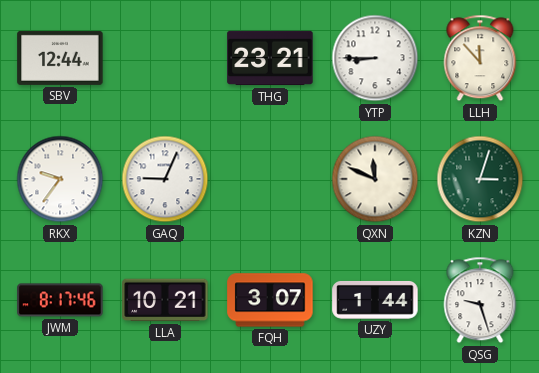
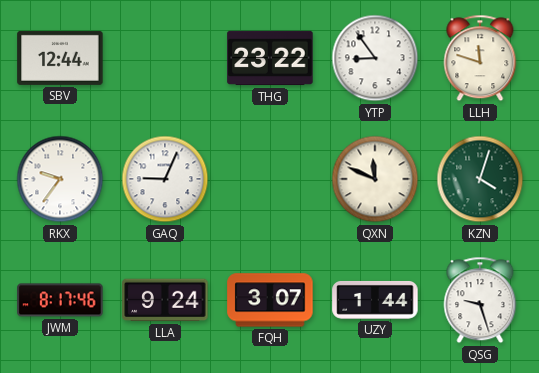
THG: 23:21 -> 23:22 (270, 58)
YTP: 8:45 -> 8:54 (375, 58)
LLH: 11:53 -> 11:48 (480, 58)
KZN: 3:03 -> 4:03 (480, 179)
LLA: 10:21 -> 9:24 (165, 300)
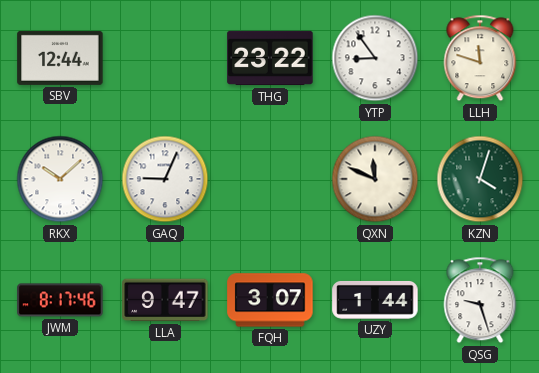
RKX: 9:36 -> 10:08 (60, 179)
LLA: 9:24 -> 9:47 (165, 300)
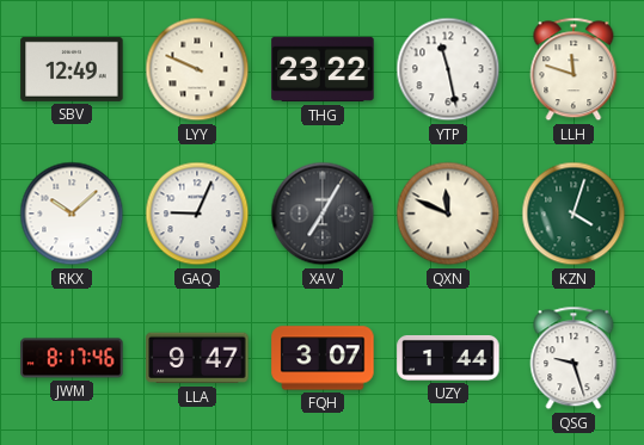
SBV: 12:44 -> 12:49 (72, 69)
LYY: none -> 9:49 (197, 69)
YTP: 8:54 -> 11:28 (448, 69)
XAV: none -> 7:05 (323, 214)
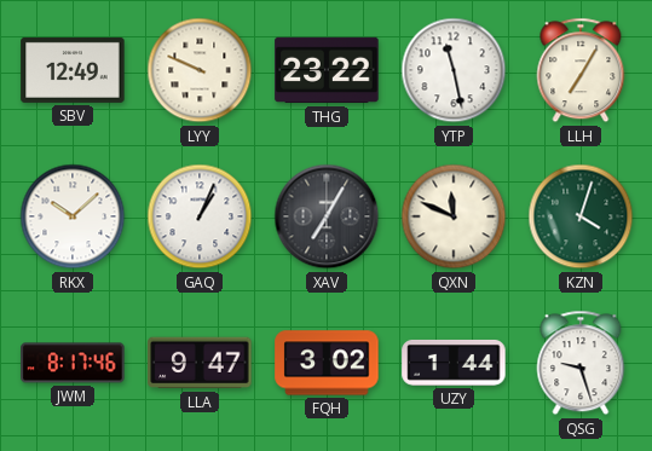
LLH: 11:48 -> 7:05 (581, 70)
GAQ: 9:04 -> 1:04 (200, 216)
FQH: 3:07 -> 3:02 (327, 363)
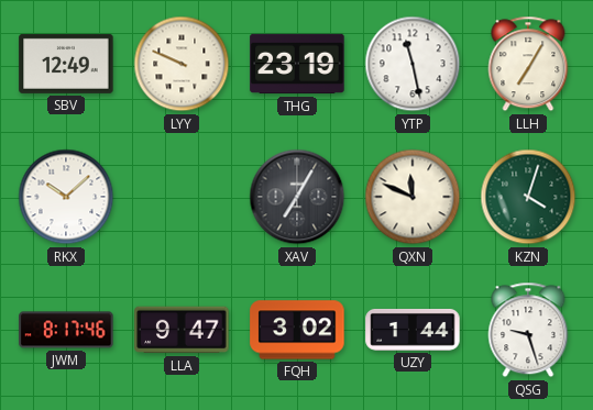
THG: 23:22 -> 23:19 (297, 64)
GAQ: 1:04 -> none (200, 216)
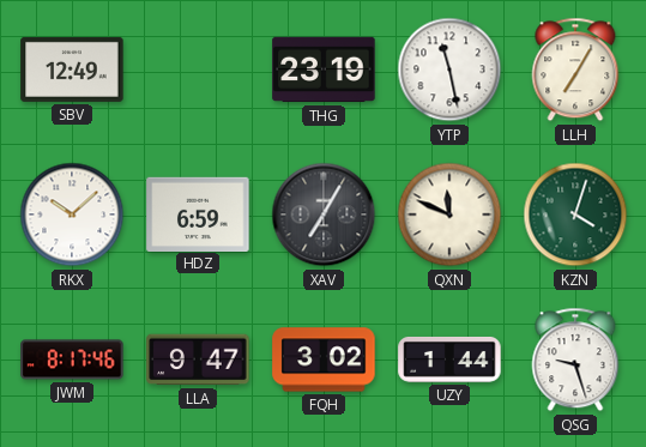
LYY: 9:49 -> none (182, 64)
HDZ: none -> 6:59 (198, 213)
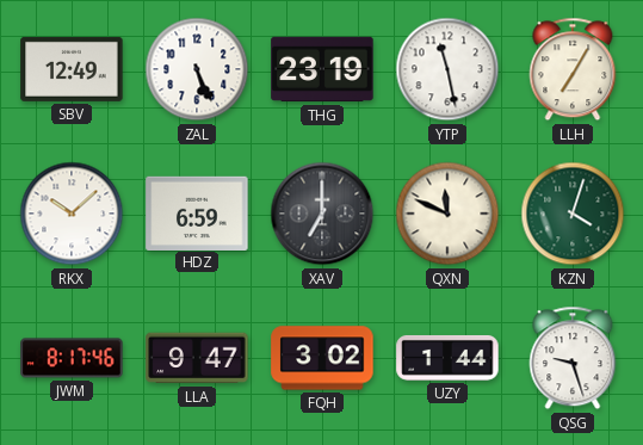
ZAL: none -> 5:26 (197, 69)
XAV: 7:05 -> 7:00 (322, 214)
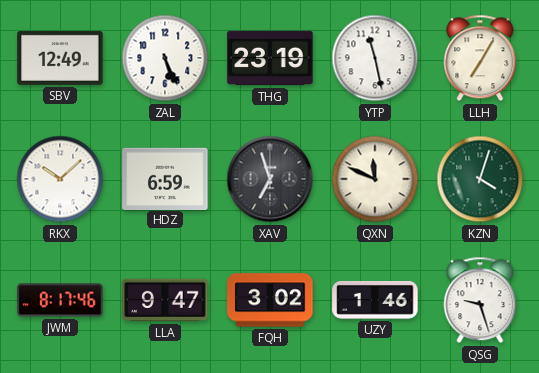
XAV: 7:00 -> 6:57 (270, 179)
UZY: 1:44 -> 1:46 (375, 300)
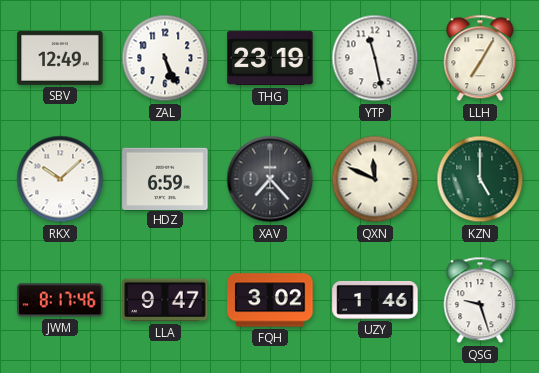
XAV: 6:57 -> 7:23 (270, 179)
KZN: 4:03 -> 5:00 (480, 179)
